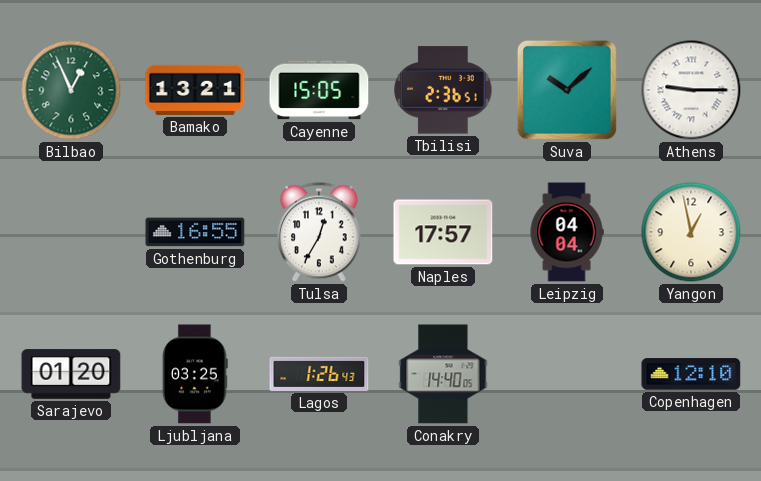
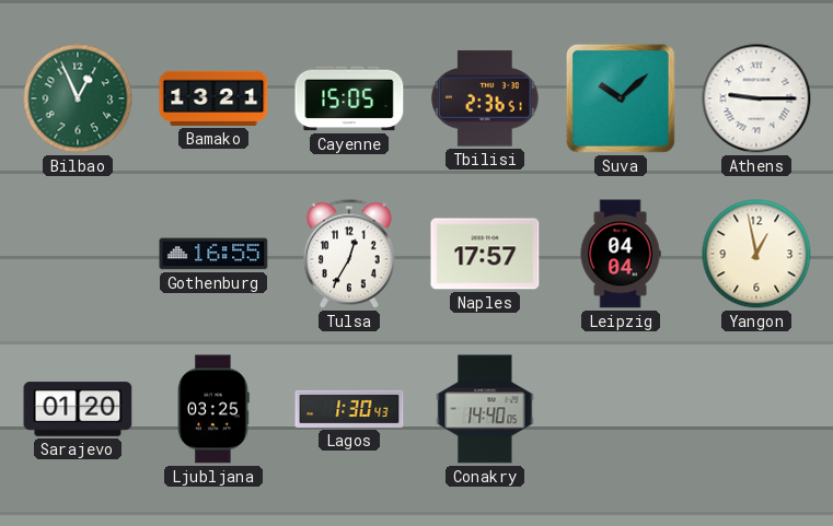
Lagos: 1:26 -> 1:30 (349, 409)
Copenhagen: 12:10 -> none (691, 374)
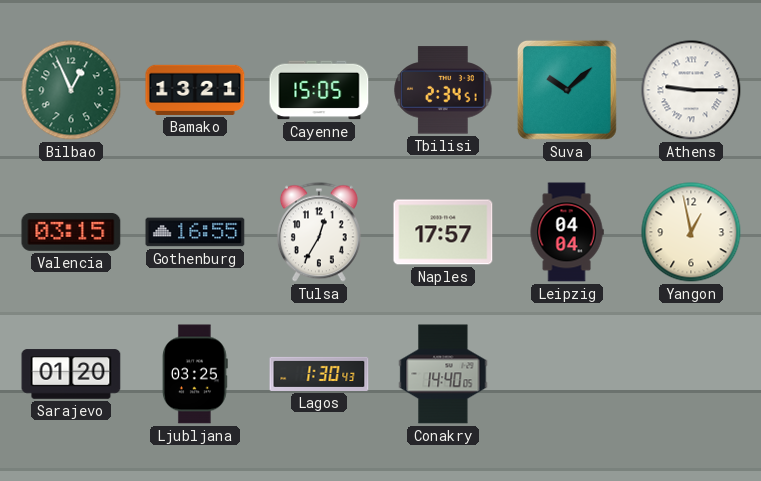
Tbilisi: 2:36 -> 2:34 (443, 90)
Valencia: none -> 03:15 (71, 232)
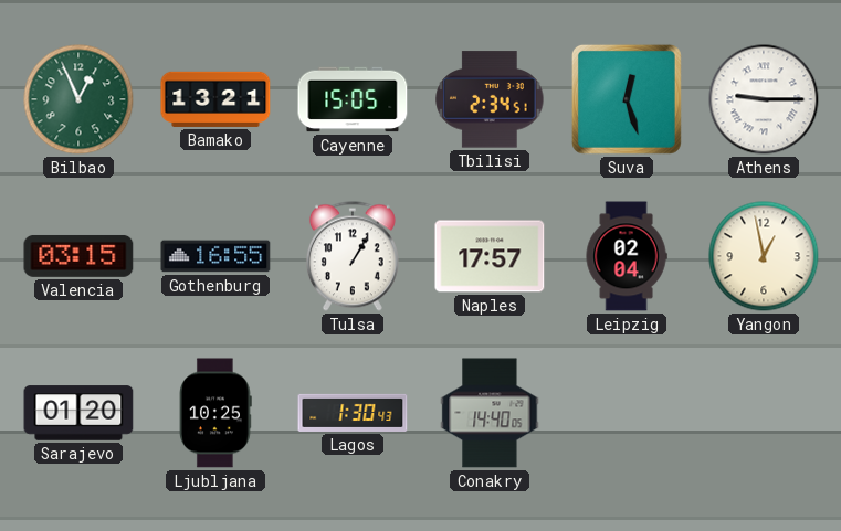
Suva: 10:08 -> 12:27 (627, 99)
Tulsa: 12:35 -> 1:05 (353, 256)
Leipzig: 04:04 -> 02:04 (627, 256)
Ljubljana: 03:25 -> 10:25 (217, 413)
